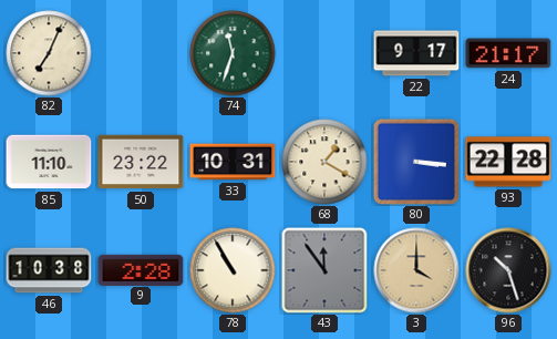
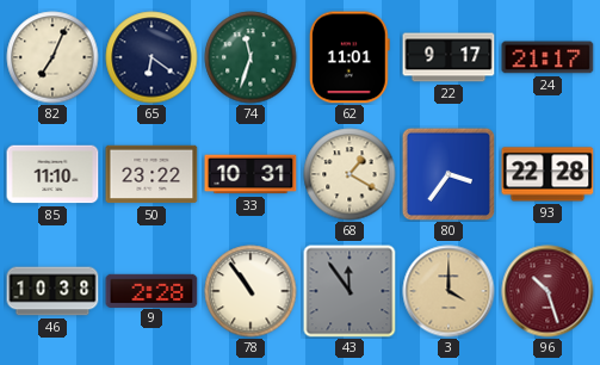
65: none -> 6:21 (151, 57)
62: none -> 11:01 (350, 57)
80: 3:16 -> 3:36 (447, 173)
78: 10:55 -> 10:54 (250, 291)
96 dial: black -> burgundy (548, 291)
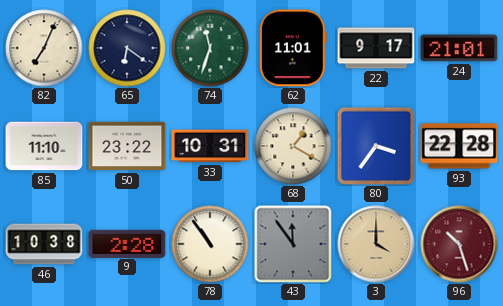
24: 21:17 -> 21:01 (459, 48)
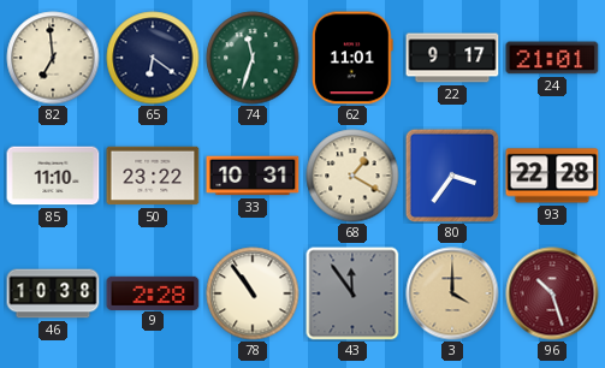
82: 7:04 -> 6:59 (53, 58)
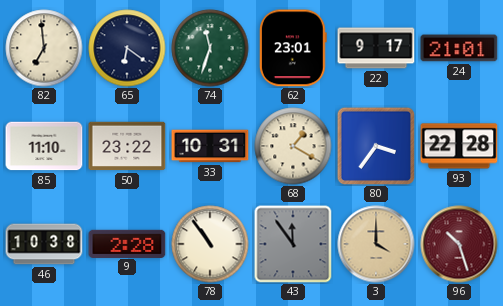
62: 11:01 -> 23:01 (293, 48)
